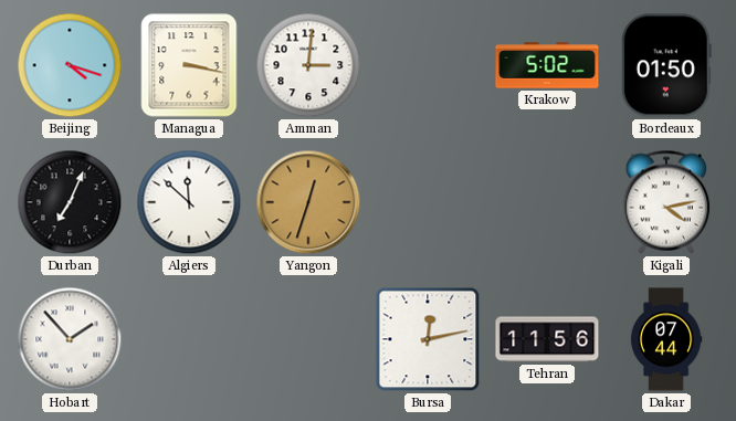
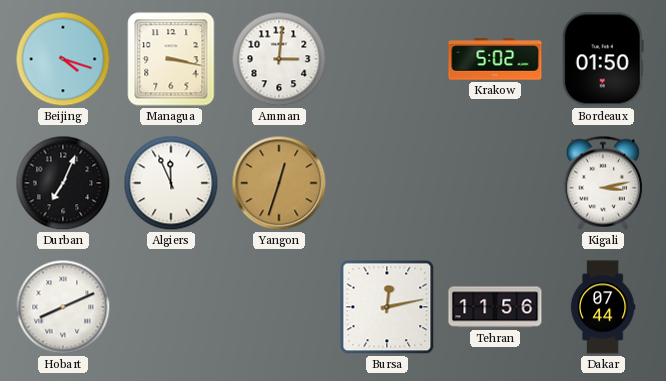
Algiers: 11:52 -> 11:56 (171, 183)
Kigali: 4:13 -> 3:13 (603, 183)
Hobart: 1:53 -> 8:11 (63, 307)
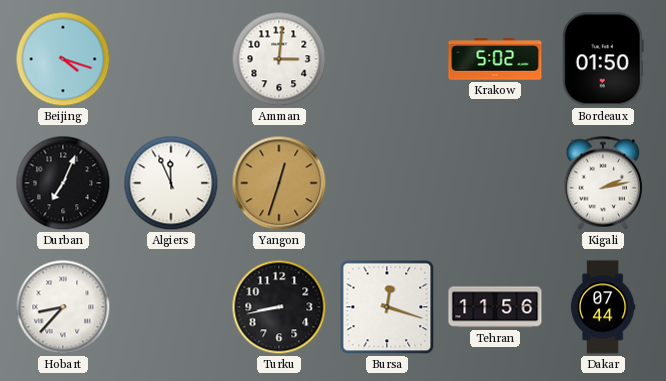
Managua: 3:17 -> none (171, 59)
Kigali: 3:13 -> 2:13 (603, 183)
Hobart: 8:11 -> 8:37 (63, 307)
Turku: none -> 8:43 (279, 307)
Bursa: 12:13 -> 12:18 (387, 307)
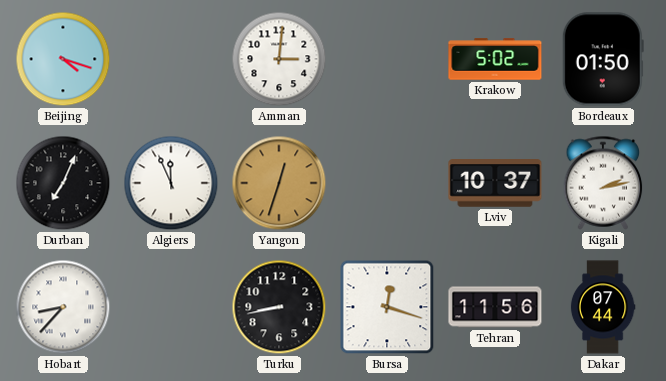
Lviv: none -> 10:37 (495, 184)
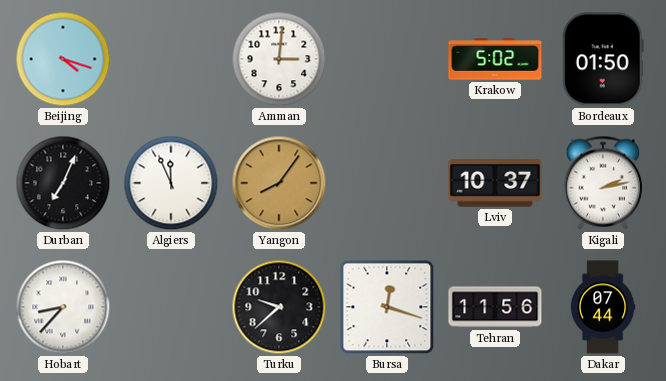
Yangon: 12:33 -> 8:06 (279, 183)
Turku: 8:43 -> 9:38 (279, 307)
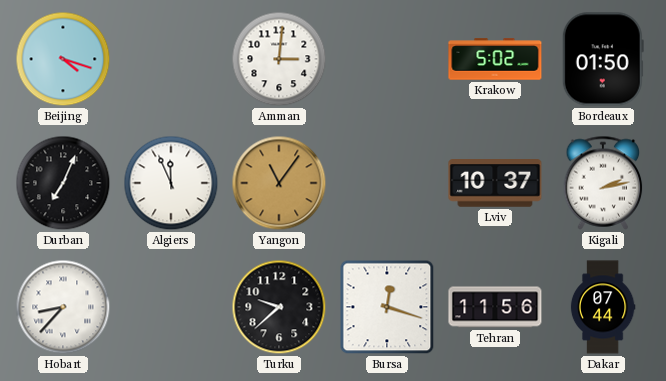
Yangon: 8:06 -> 11:06 (279, 183)
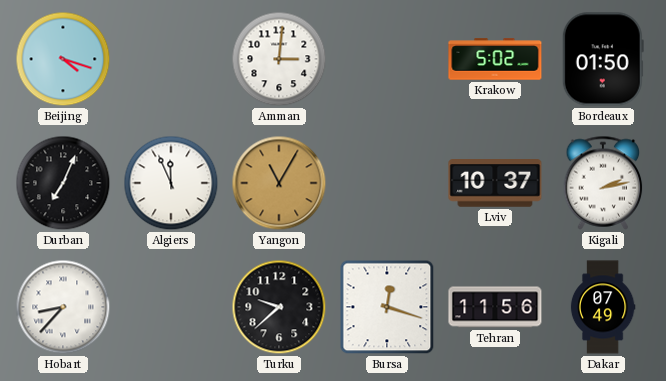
Yangon: 11:06 -> 11:05 (279, 183)
Dakar: 07:44 -> 07:49 (603, 307)
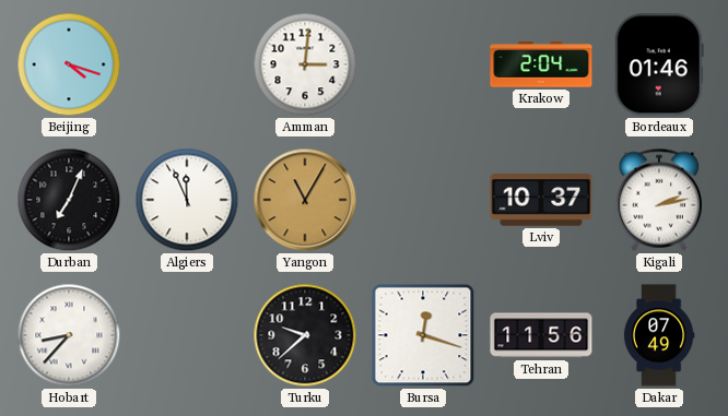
Krakow: 5:02 -> 2:04 (541, 64)
Bordeaux: 01:50 -> 01:46 (659, 64)
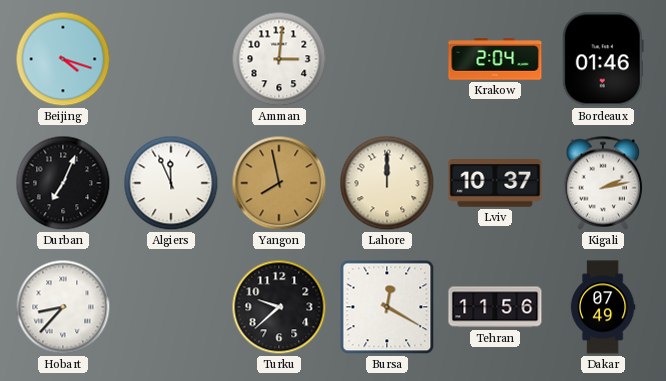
Yangon: 11:05 -> 7:58 (279, 183)
Lahore: none -> 12:00 (387, 183)
Bursa: 12:18 -> 12:20 (387, 307)
